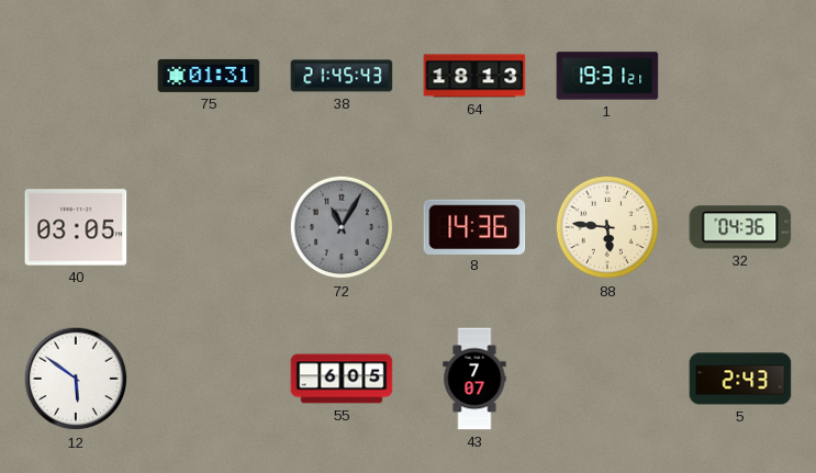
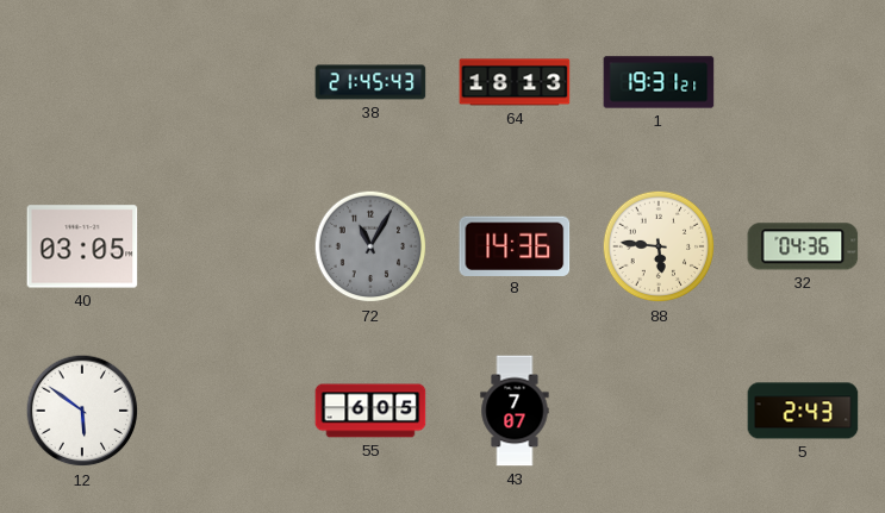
75: 01:31 -> none (209, 76)
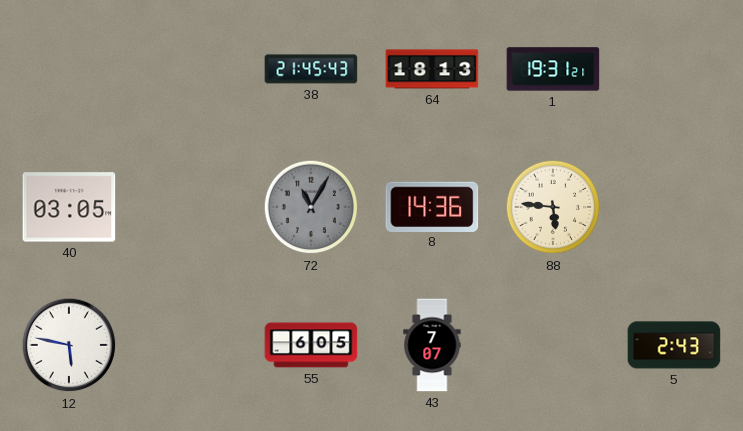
32: 04:36 -> none (803, 246)
12: 5:51 -> 5:47 (69, 345)
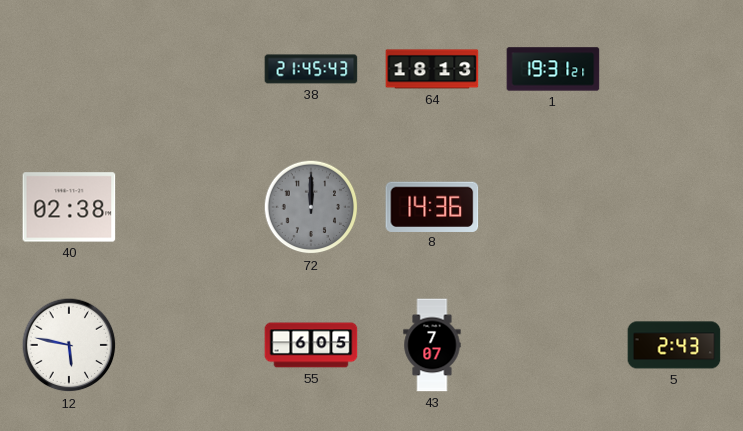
40: 03:05 -> 02:38 (69, 207)
72: 11:05 -> 12:00 (311, 207)
88: 5:46 -> none (553, 207)
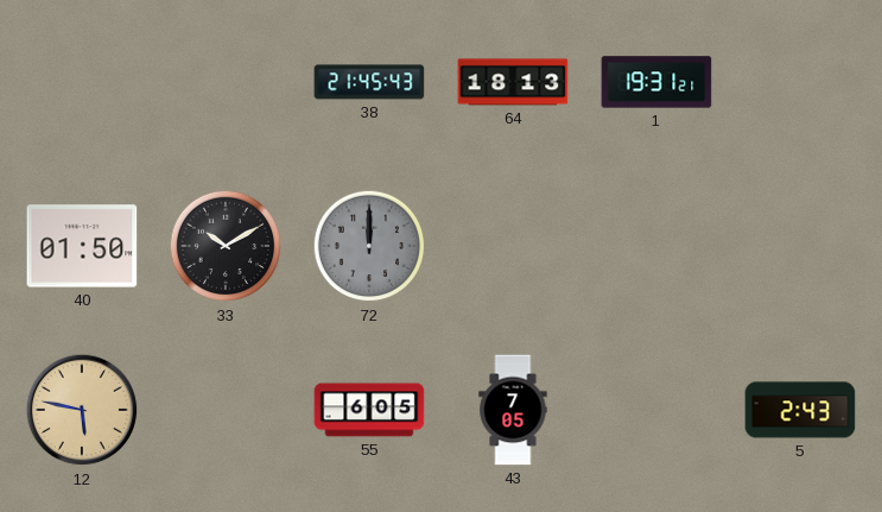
40: 02:38 -> 01:50 (82, 246)
33: none -> 10:10 (226, 246)
8: 14:36 -> none (432, 206)
12 dial: white -> champagne (82, 410)
43: 7:07 -> 7:05 (513, 410)
